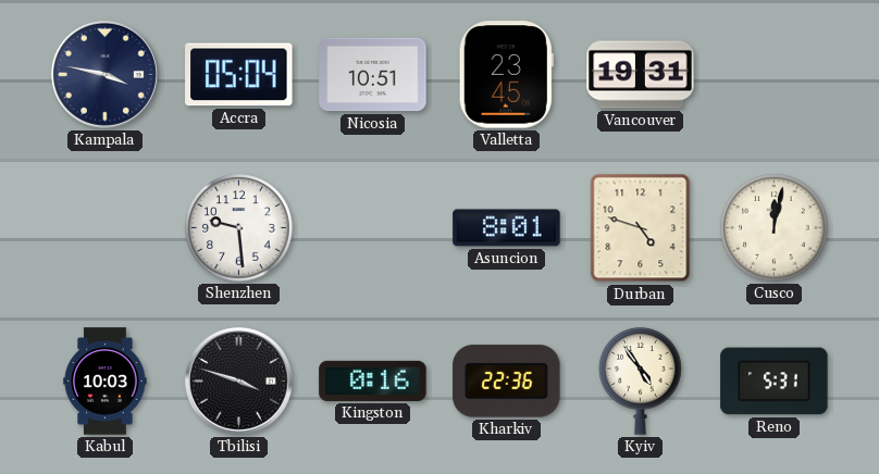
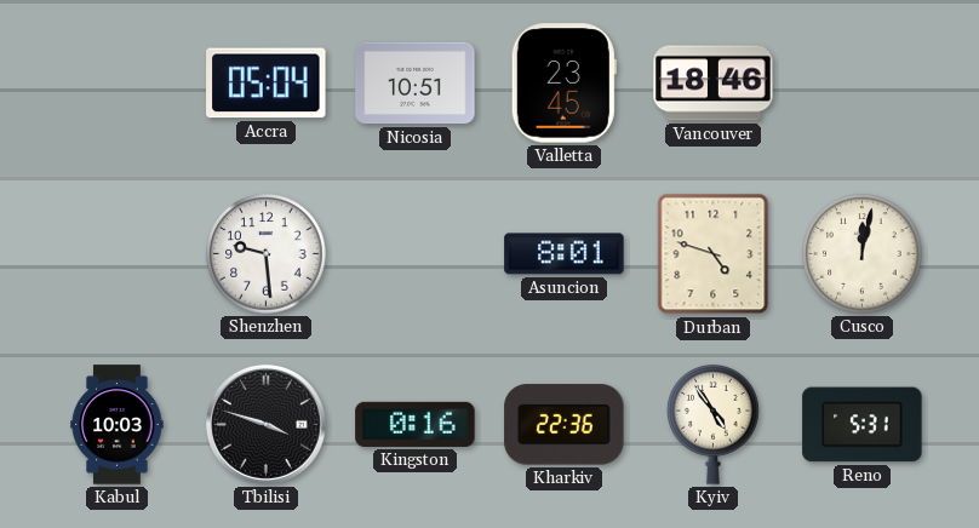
Kampala: 3:47 -> none (104, 74)
Vancouver: 19:31 -> 18:46 (714, 84)
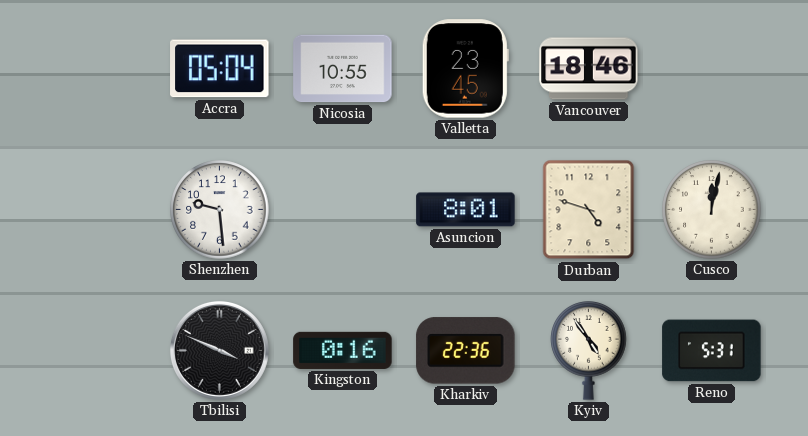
Nicosia: 10:51 -> 10:55 (343, 69)
Kabul: 10:03 -> none (118, 425)
Tbilisi: 3:48 -> 3:49 (219, 350)
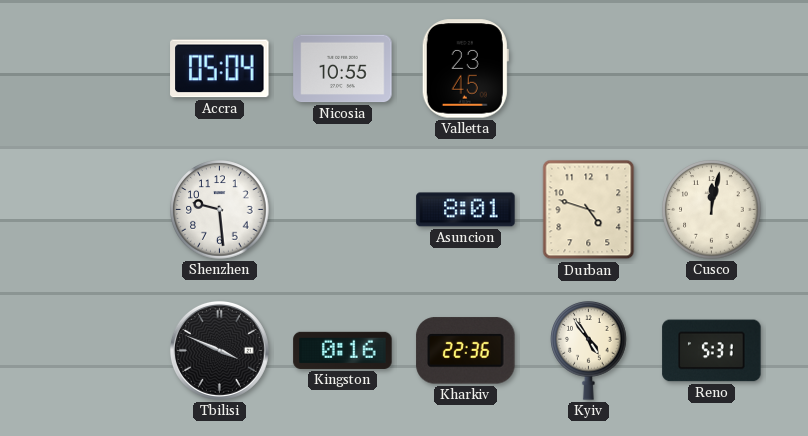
Vancouver: 18:46 -> none (589, 69)
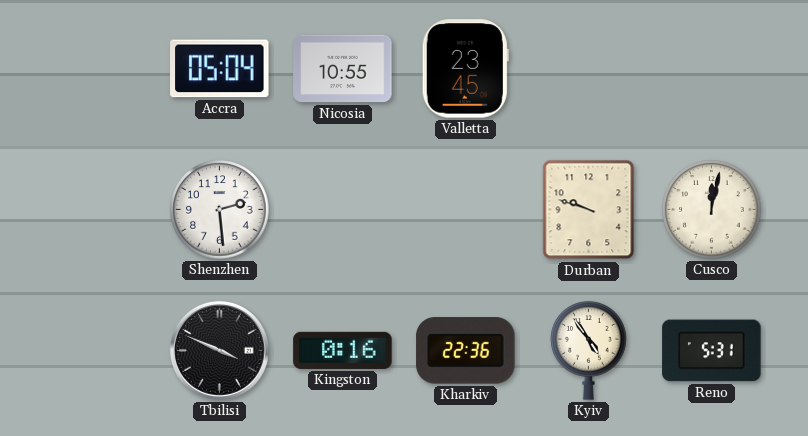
Shenzhen: 9:29 -> 2:29 (220, 210)
Asuncion: 8:01 -> none (466, 210)
Durban: 4:48 -> 9:48 (589, 210)
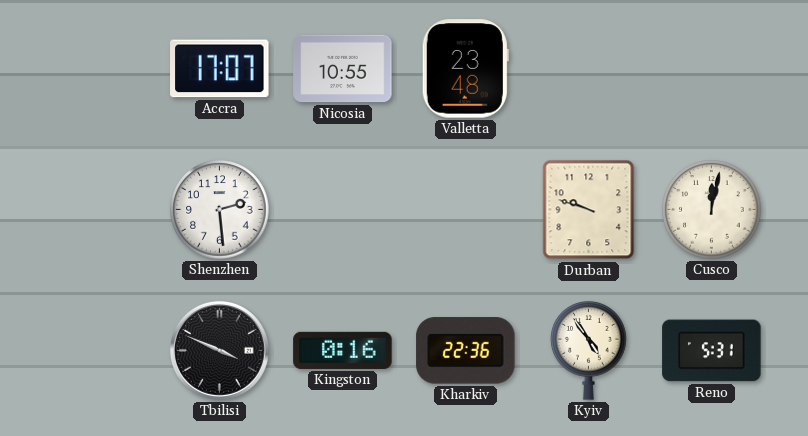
Accra: 05:04 -> 17:07 (220, 69)
Valletta: 23:45 -> 23:48 (465, 69)
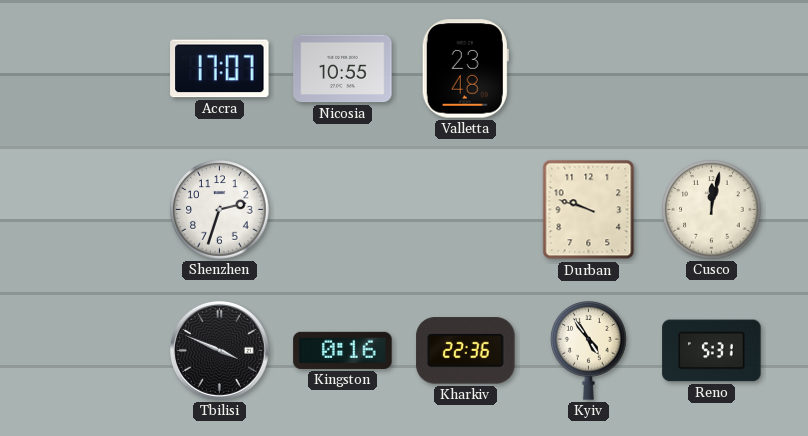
Shenzhen: 2:29 -> 2:33 (220, 210)
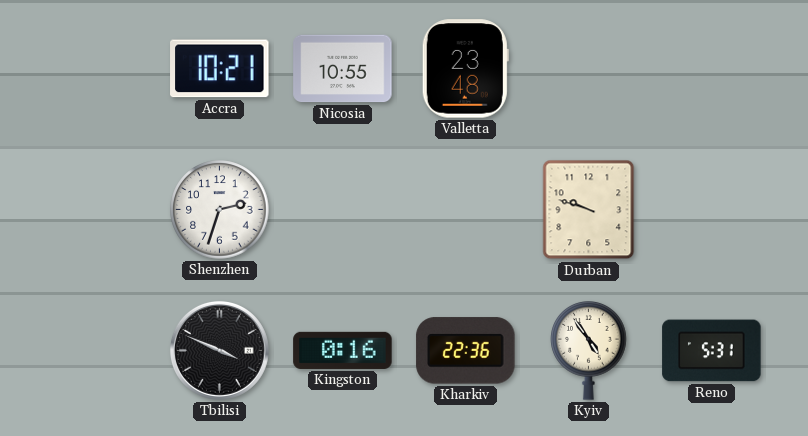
Accra: 17:07 -> 10:21 (220, 69)
Cusco: 12:02 -> none (712, 210)
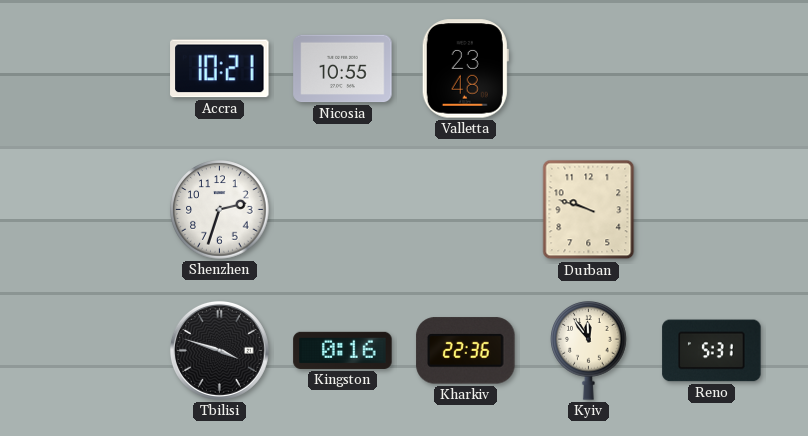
Tbilisi: 3:49 -> 3:48 (219, 350)
Kyiv: 4:54 -> 11:54 (589, 351)
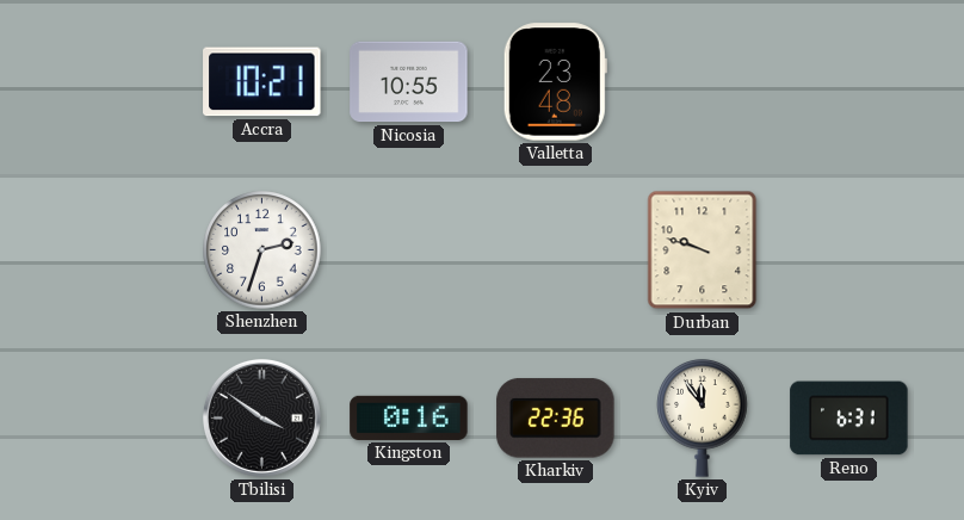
Tbilisi: 3:48 -> 3:51 (261, 417)
Reno: 5:31 -> 6:31 (849, 419)
